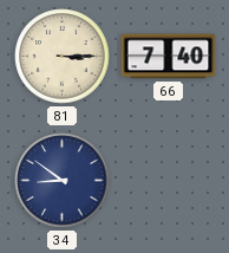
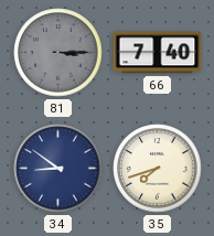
81 dial: cream -> grey (58, 53)
35: none -> 7:42 (158, 169)
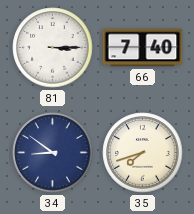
81 dial: grey -> white (53, 48)
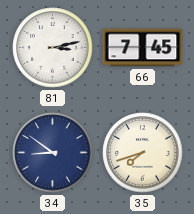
81: 3:15 -> 3:13 (53, 48)
66: 7:40 -> 7:45 (143, 48)
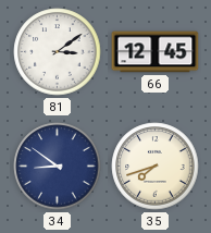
81: 3:13 -> 3:09 (58, 52)
66: 7:45 -> 12:45 (156, 52)
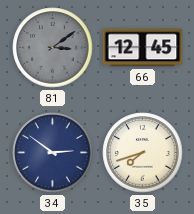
81 dial: white -> grey (53, 48)
34: 8:51 -> 2:51 (53, 153)
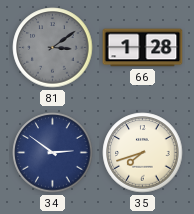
66: 12:45 -> 1:28 (143, 48)
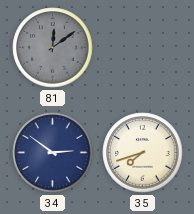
81: 3:09 -> 12:09 (53, 48)
66: 1:28 -> none (143, 48)
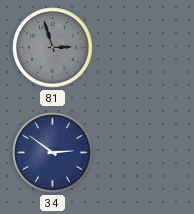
81: 12:09 -> 2:57 (53, 48)
35: 7:42 -> none (143, 153)
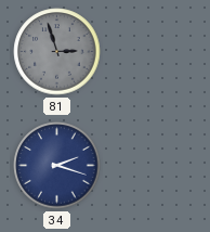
34: 2:51 -> 2:18 (57, 166)
